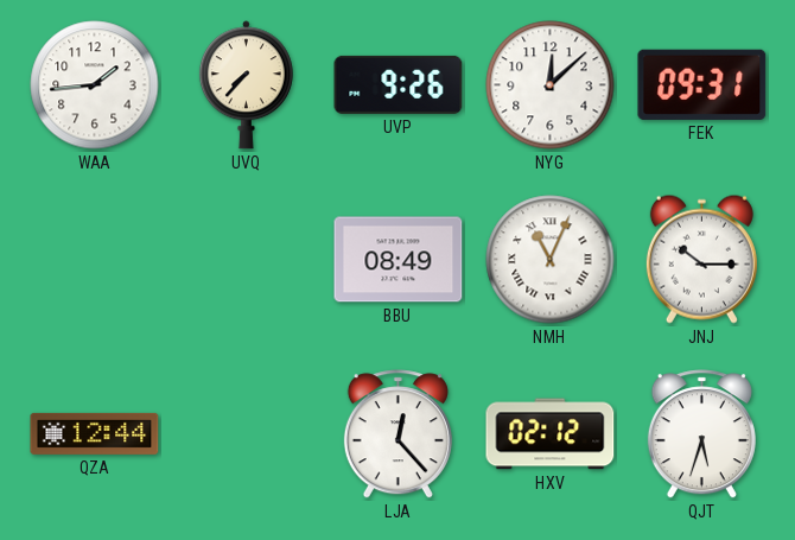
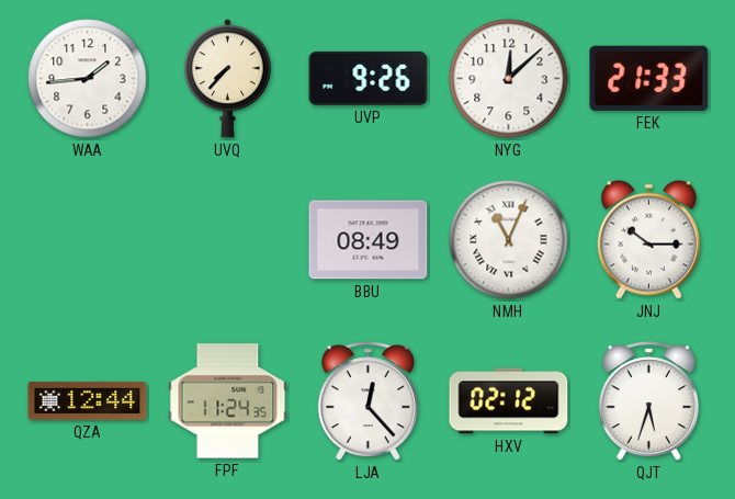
FEK: 09:31 -> 21:33 (649, 78)
FPF: none -> 11:24 (228, 401)
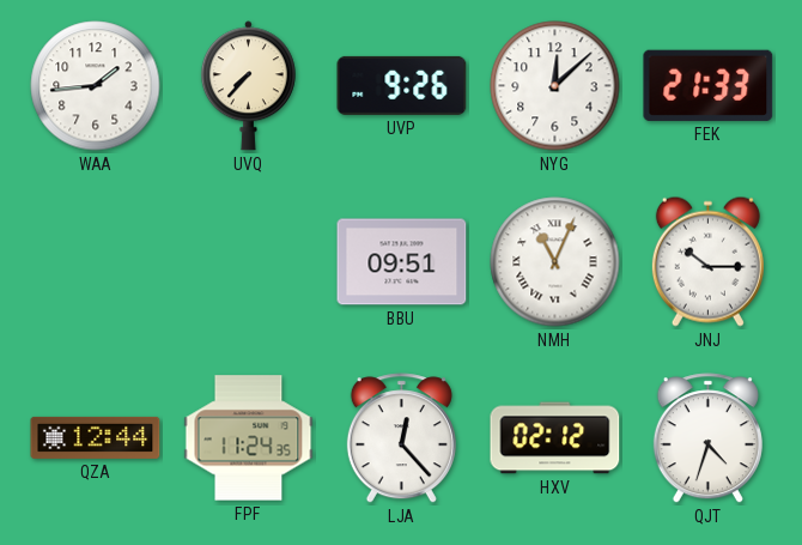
BBU: 08:49 -> 09:51 (402, 262)
QJT: 5:33 -> 4:33 (707, 438)
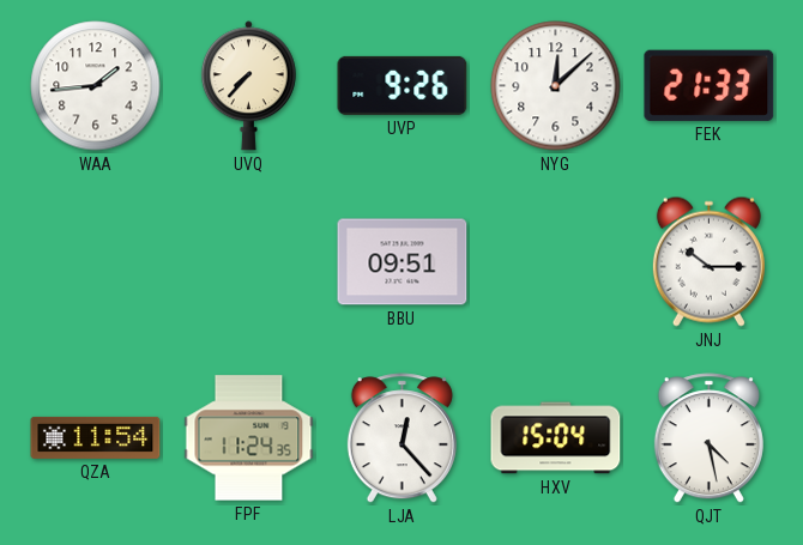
NMH: 11:04 -> none (555, 262)
QZA: 12:44 -> 11:54 (96, 437)
HXV: 02:12 -> 15:04 (556, 438)
QJT: 4:33 -> 4:28 (708, 438)
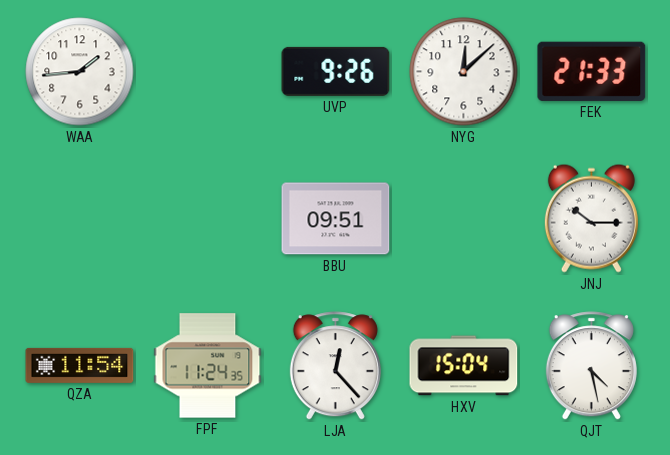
UVQ: 7:37 -> none (248, 86)
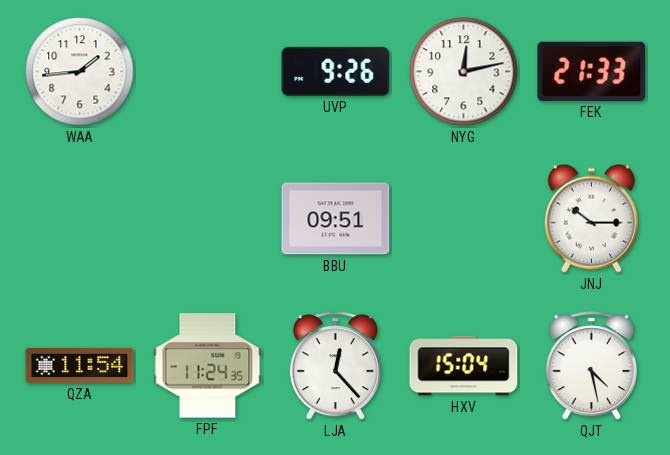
NYG: 12:08 -> 12:13 (464, 72)
